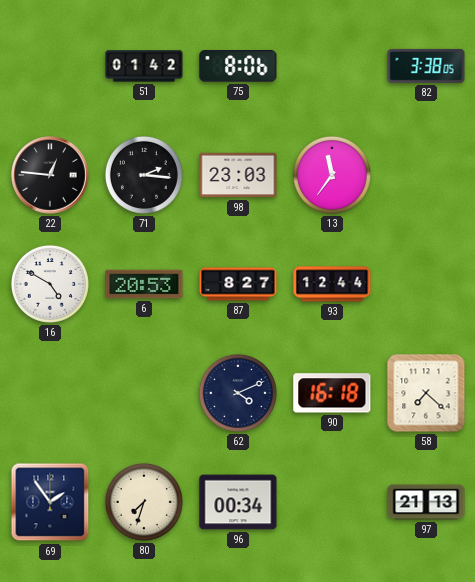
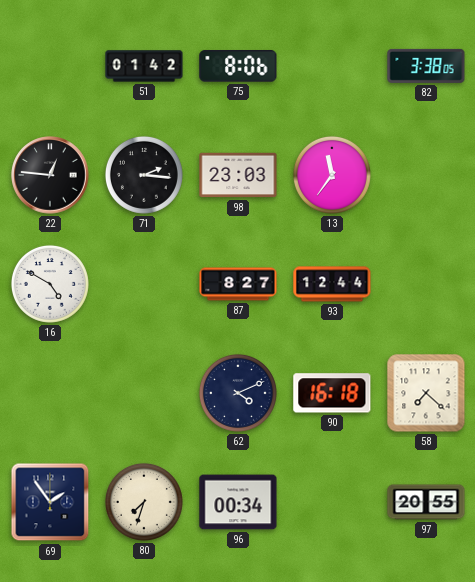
6: 20:53 -> none (144, 284)
97: 21:13 -> 20:55 (426, 502)
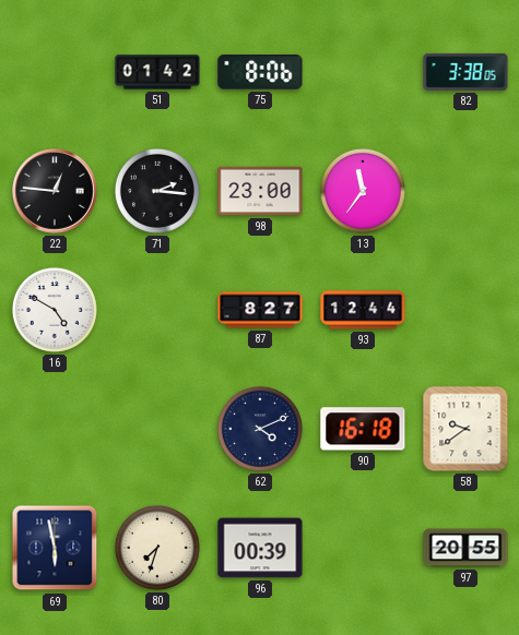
98: 23:03 -> 23:00 (260, 191)
58: 7:22 -> 9:39 (465, 429)
69: 1:54 -> 5:58 (55, 548)
96: 00:34 -> 00:39 (260, 548)
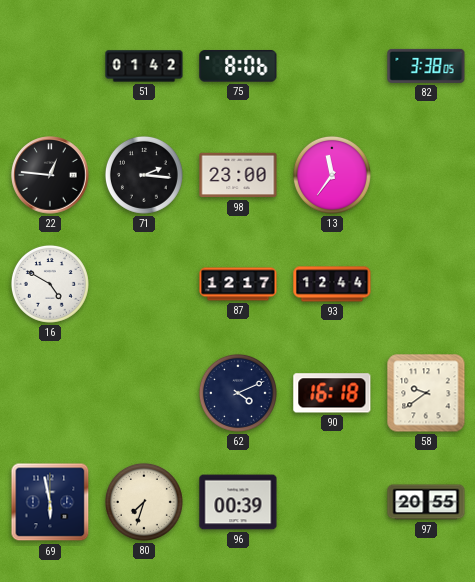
87: 8:27 -> 12:17 (238, 284)
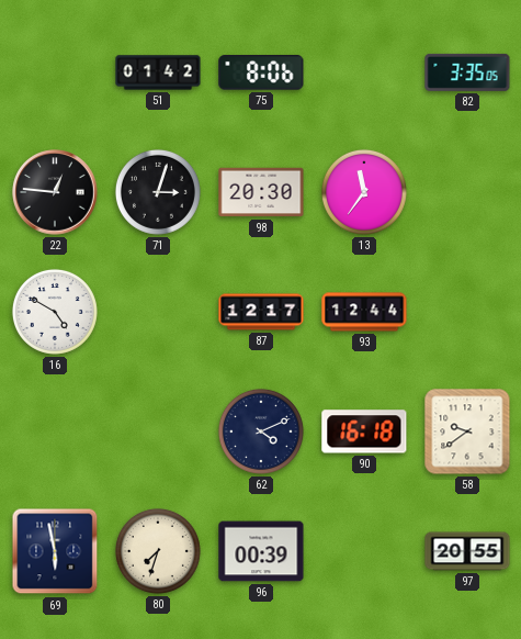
82: 3:38 -> 3:35 (467, 72)
71: 2:16 -> 3:03 (158, 192)
98: 23:00 -> 20:30 (261, 192)
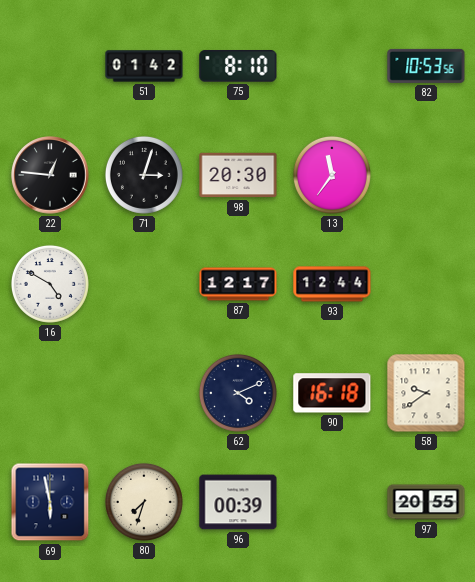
75: 8:06 -> 8:10 (238, 66)
82: 3:35 -> 10:53 (426, 66)
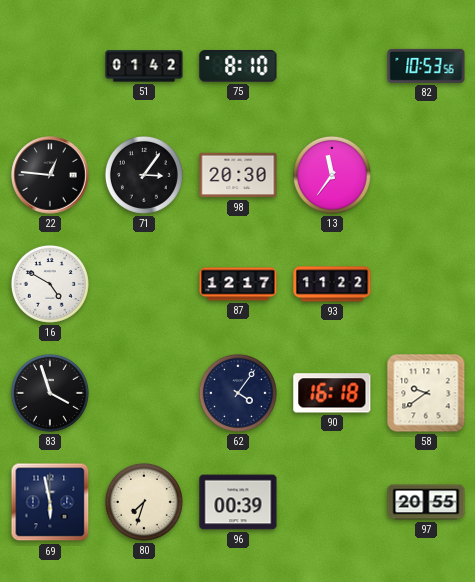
71: 3:03 -> 3:06 (144, 175)
93: 12:44 -> 11:22 (332, 284)
83: none -> 3:57 (50, 393)
62: 4:11 -> 4:06 (238, 393)
